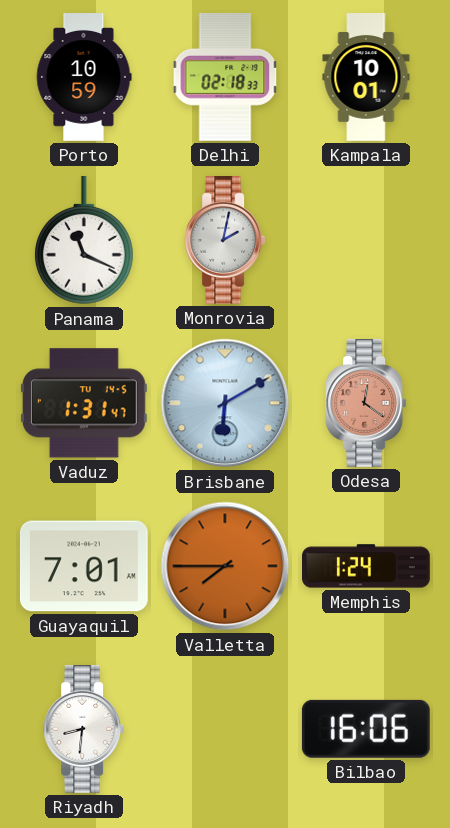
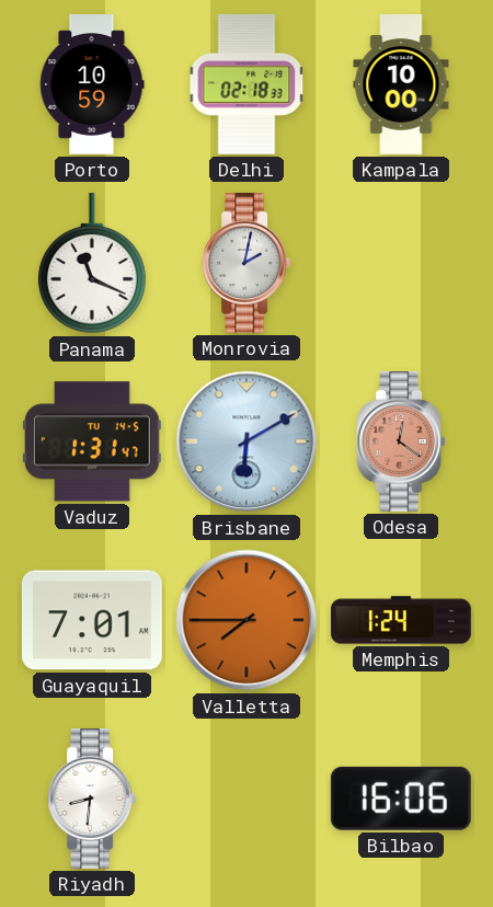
Kampala: 10:01 -> 10:00 (401, 85)
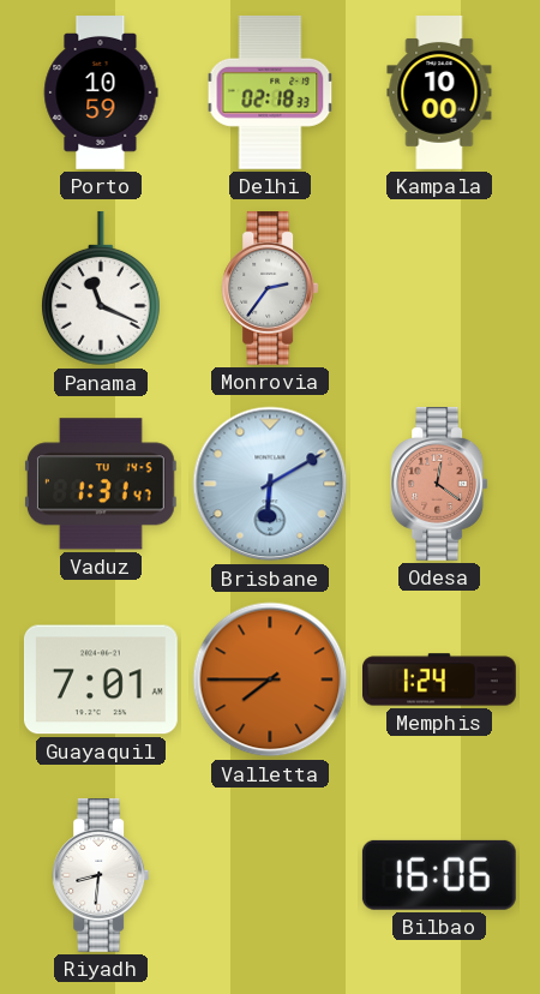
Monrovia: 2:02 -> 2:36 (270, 289)
